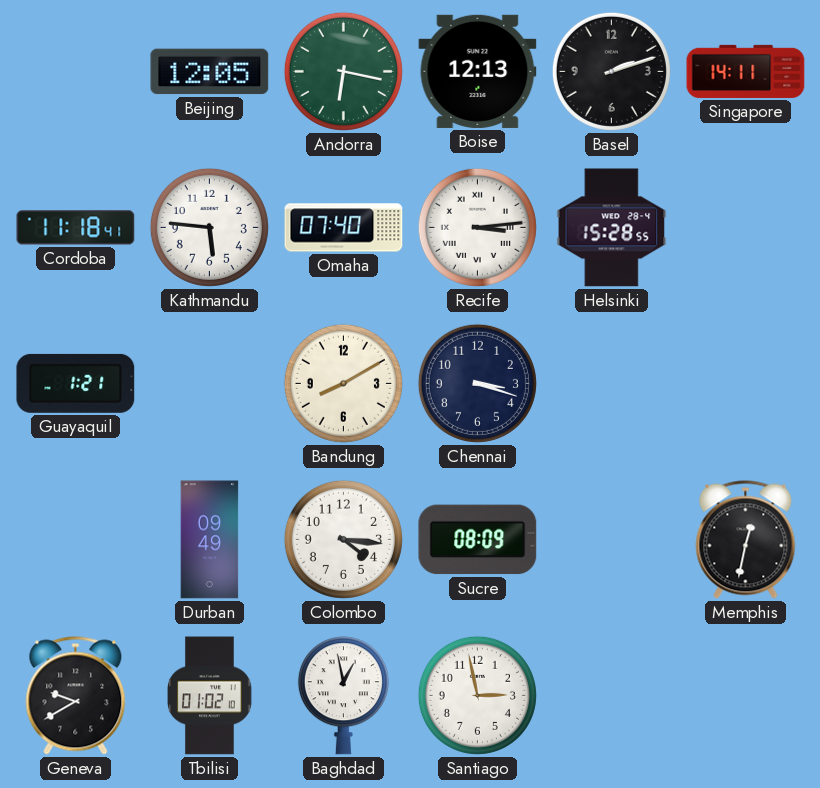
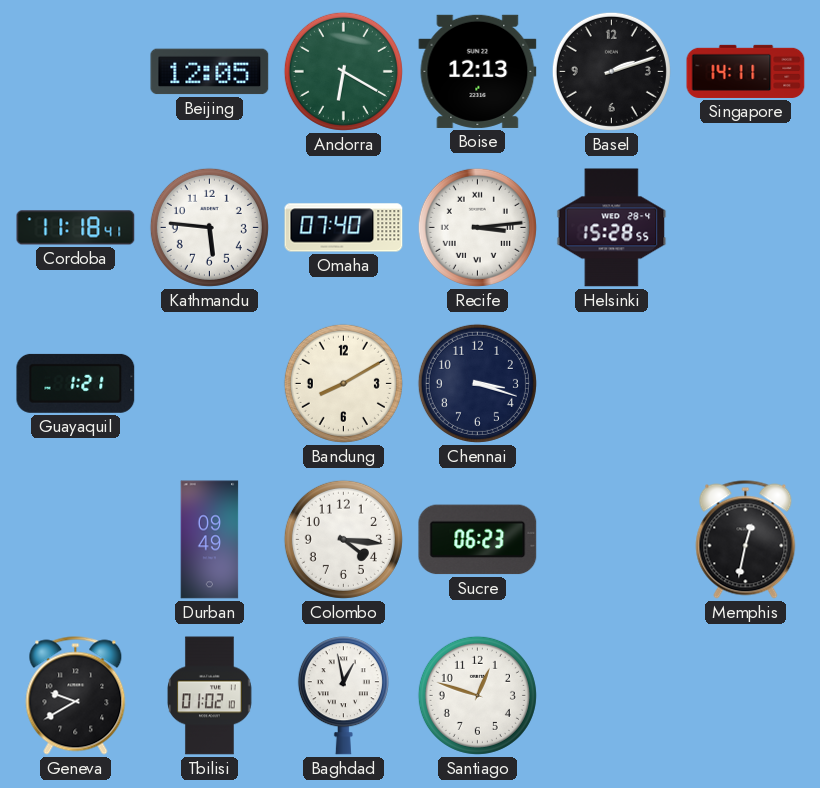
Andorra: 6:17 -> 6:20 (343, 71)
Sucre: 08:09 -> 06:23 (478, 540)
Santiago: 2:58 -> 12:48 (477, 695)
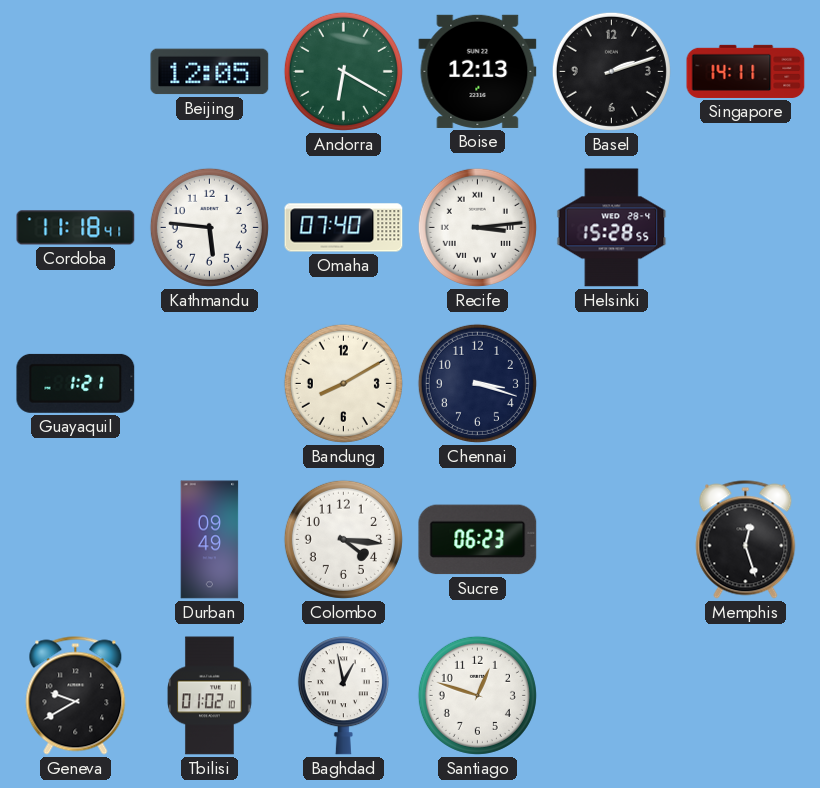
Memphis: 12:32 -> 12:27 (746, 540)
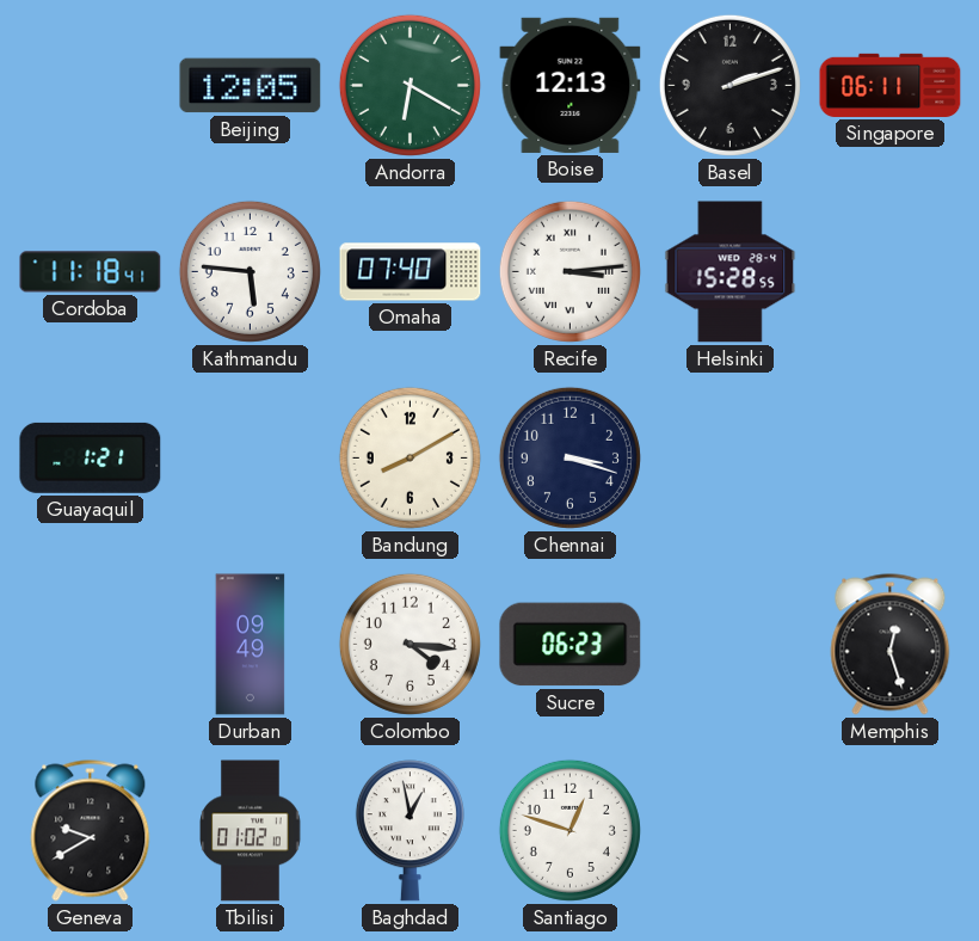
Singapore: 14:11 -> 06:11 (891, 85)
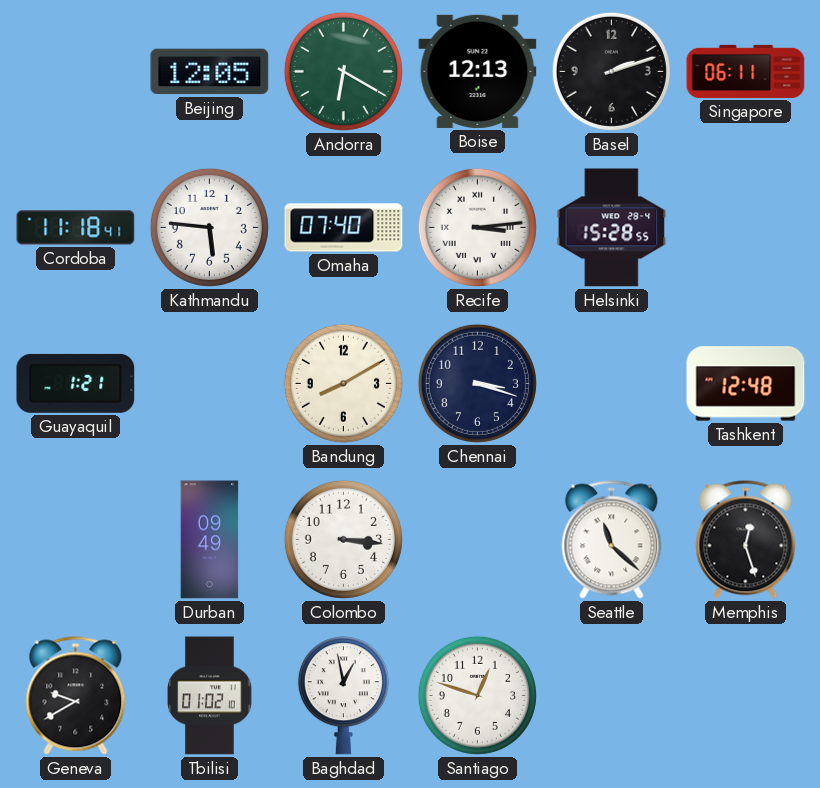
Tashkent: none -> 12:48 (746, 384)
Colombo: 4:16 -> 3:16 (343, 539)
Sucre: 06:23 -> none (571, 645)
Seattle: none -> 11:22 (612, 540)
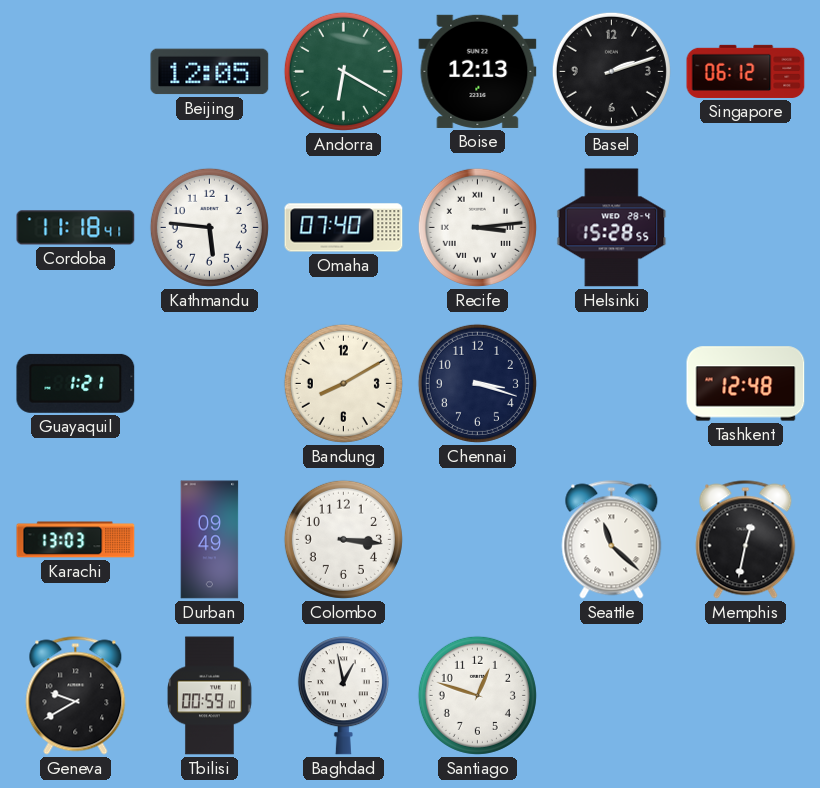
Singapore: 06:11 -> 06:12 (746, 71)
Karachi: none -> 13:03 (76, 540)
Memphis: 12:27 -> 12:32 (746, 540)
Tbilisi: 01:02 -> 00:59 (210, 696)
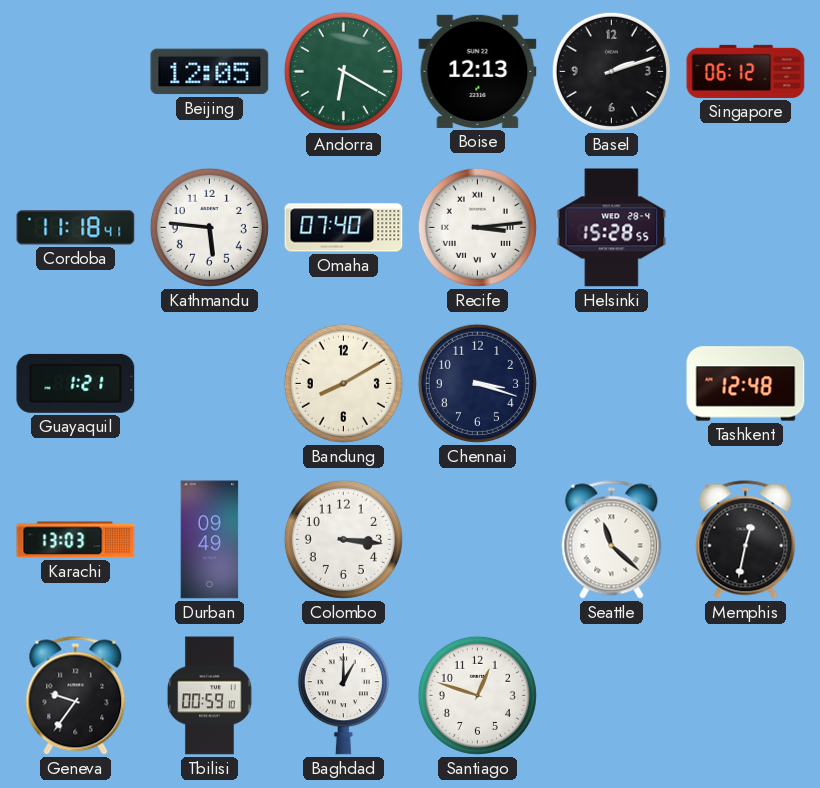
Geneva: 9:40 -> 9:36 (76, 696)
Baghdad: 12:58 -> 1:00 (343, 696)
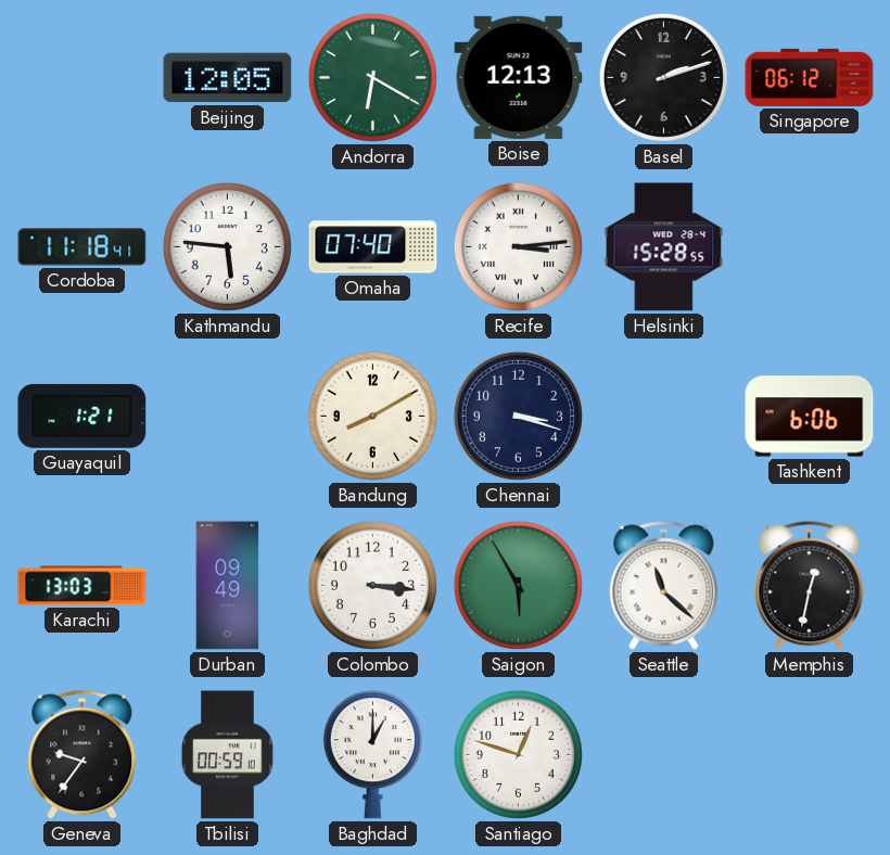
Tashkent: 12:48 -> 6:06 (810, 417)
Saigon: none -> 5:55 (518, 585)
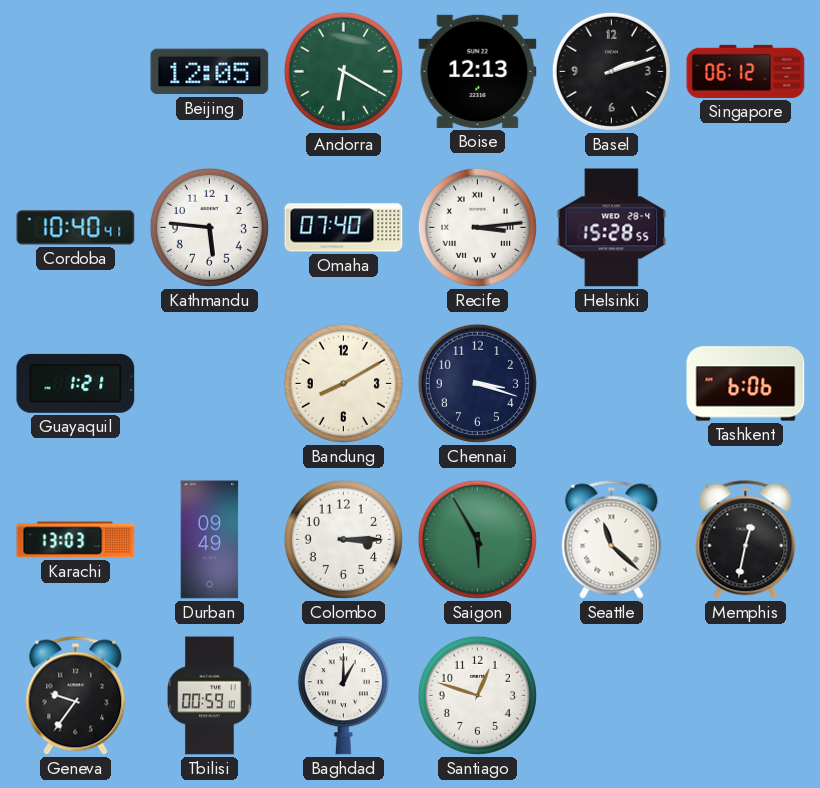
Cordoba: 11:18 -> 10:40 (76, 228)
Colombo: 3:16 -> 3:15 (343, 539)
